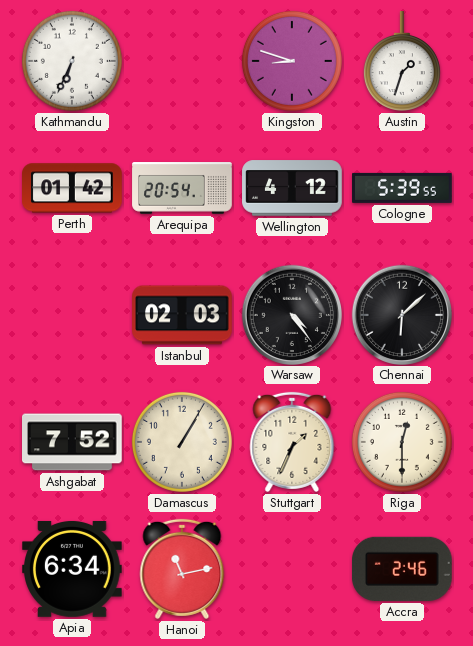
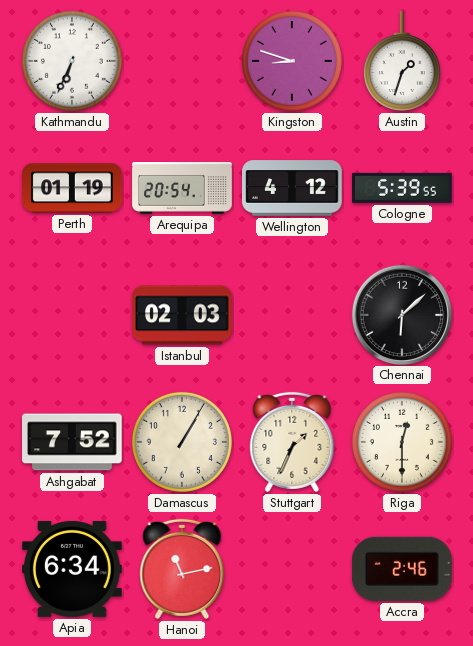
Perth: 01:42 -> 01:19 (73, 188)
Warsaw: 4:24 -> none (291, 314)
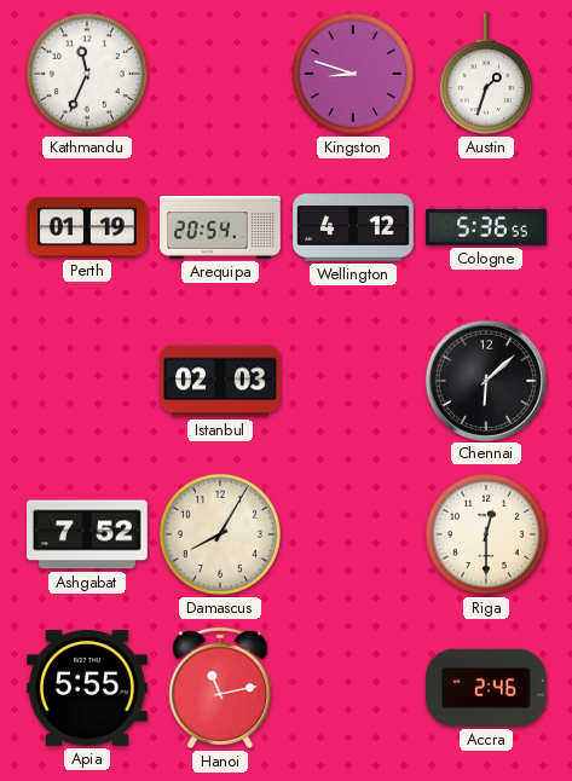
Kathmandu: 6:34 -> 11:34 (87, 74)
Cologne: 5:39 -> 5:36 (486, 227)
Damascus: 1:05 -> 8:05 (220, 534)
Stuttgart: 1:34 -> none (292, 442)
Apia: 6:34 -> 5:55 (88, 688)
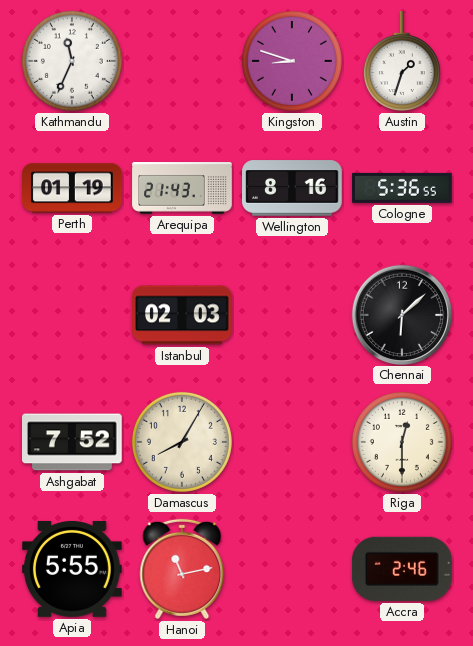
Arequipa: 20:54 -> 21:43 (182, 188)
Wellington: 4:12 -> 8:16 (292, 188)
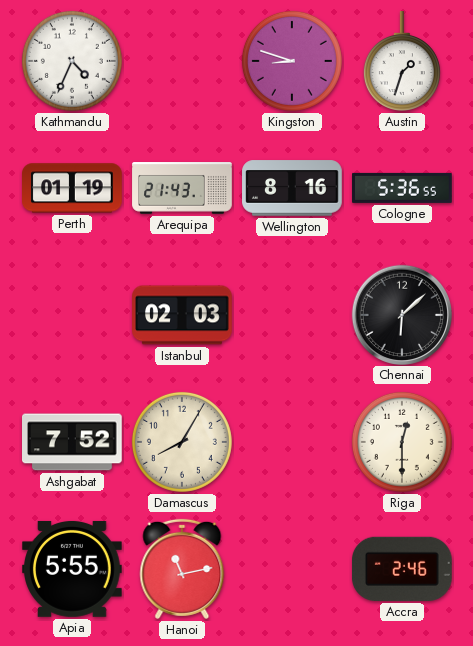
Kathmandu: 11:34 -> 4:34 (72, 61)
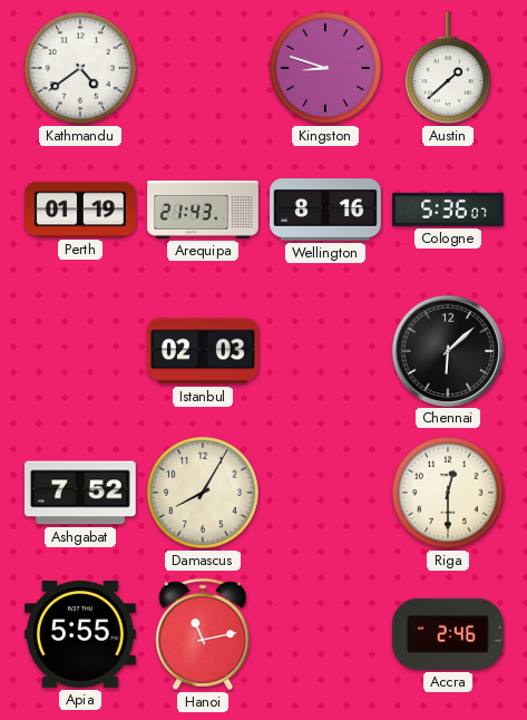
Kathmandu: 4:34 -> 4:39 (80, 68)
Austin: 1:33 -> 1:38 (448, 68)
Cologne: 5:36:55 -> 5:36:07 (448, 210)
